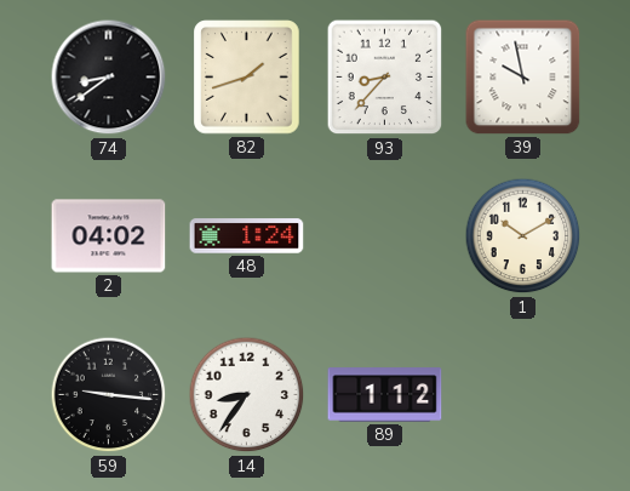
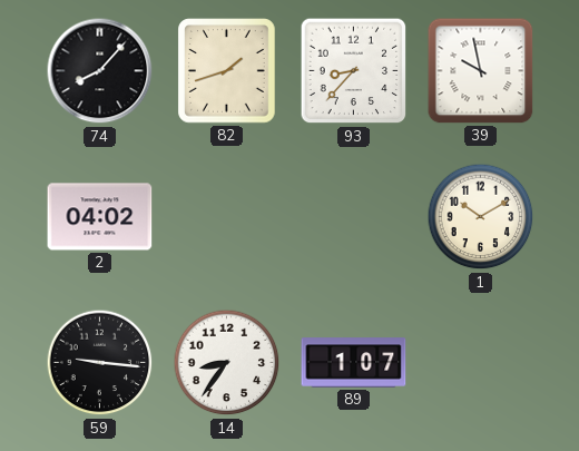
74: 8:39 -> 8:07 (100, 71)
48: 1:24 -> none (247, 236)
89: 1:12 -> 1:07 (354, 363)
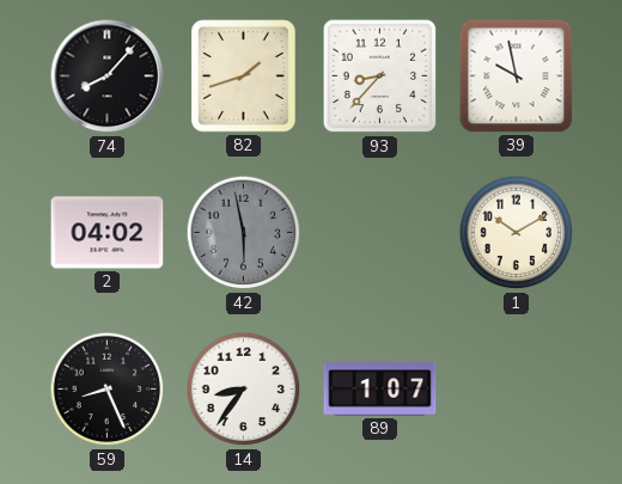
42: none -> 5:58 (244, 233)
59: 9:16 -> 8:26 (108, 390)
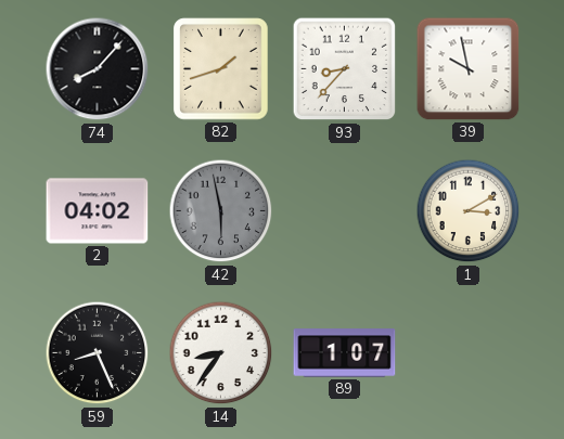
1: 10:10 -> 3:10 (469, 211)
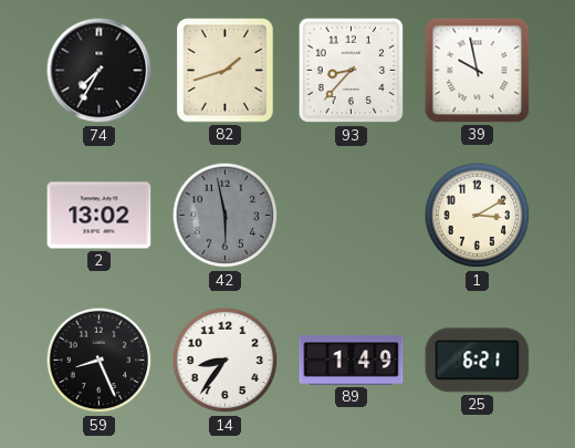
74: 8:07 -> 7:35 (100, 71)
2: 04:02 -> 13:02 (100, 216)
89: 1:07 -> 1:49 (352, 361)
25: none -> 6:21 (478, 361)
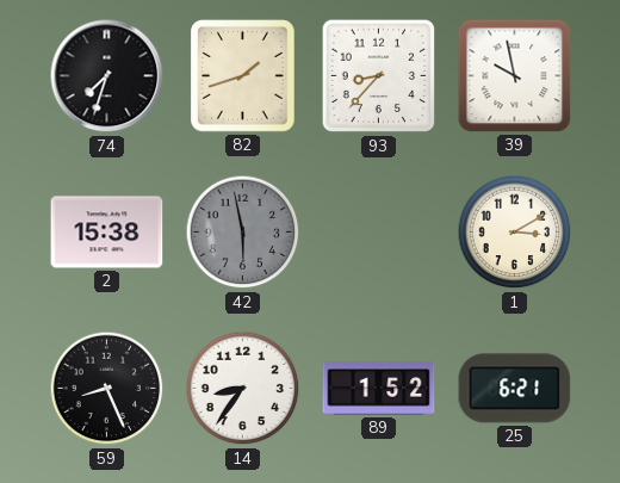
74: 7:35 -> 7:33 (107, 76)
2: 13:02 -> 15:38 (107, 233)
89: 1:49 -> 1:52 (379, 389)
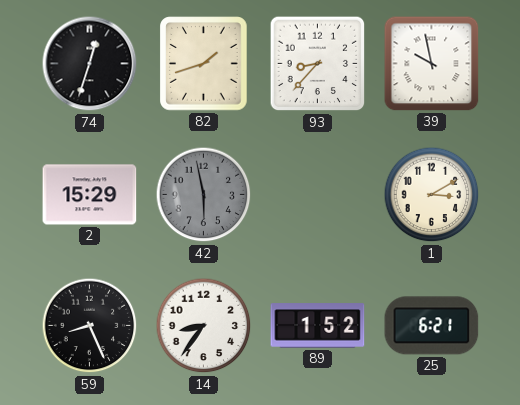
74: 7:33 -> 12:33 (90, 64)
2: 15:38 -> 15:29 (90, 195)
